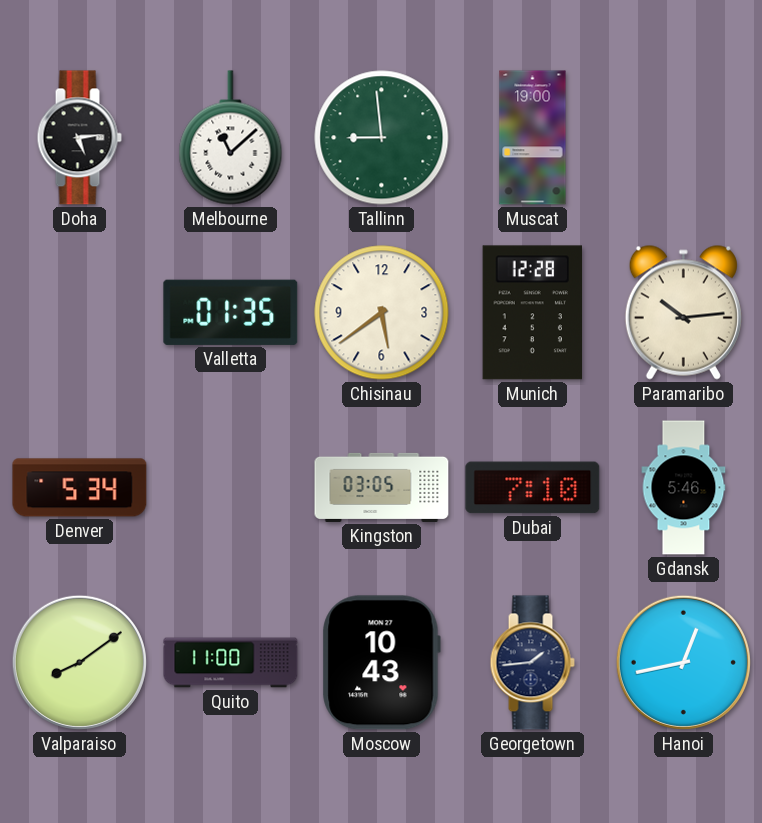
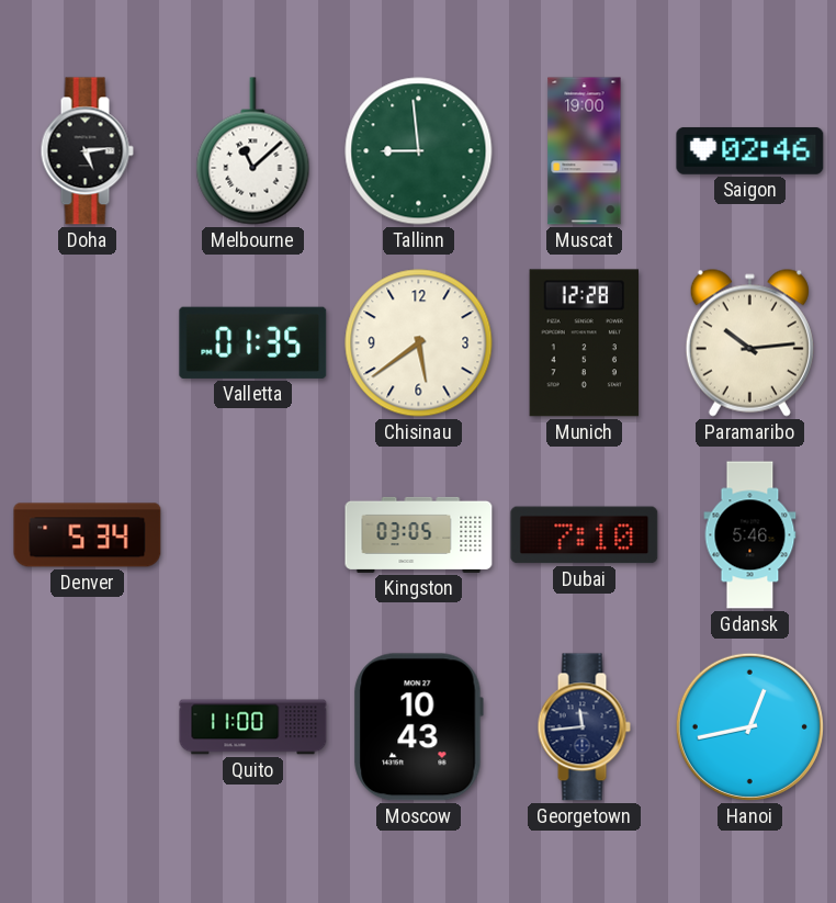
Saigon: none -> 02:46 (750, 150)
Valparaiso: 8:09 -> none (79, 662)
Georgetown: 1:44 -> 11:44 (584, 727)
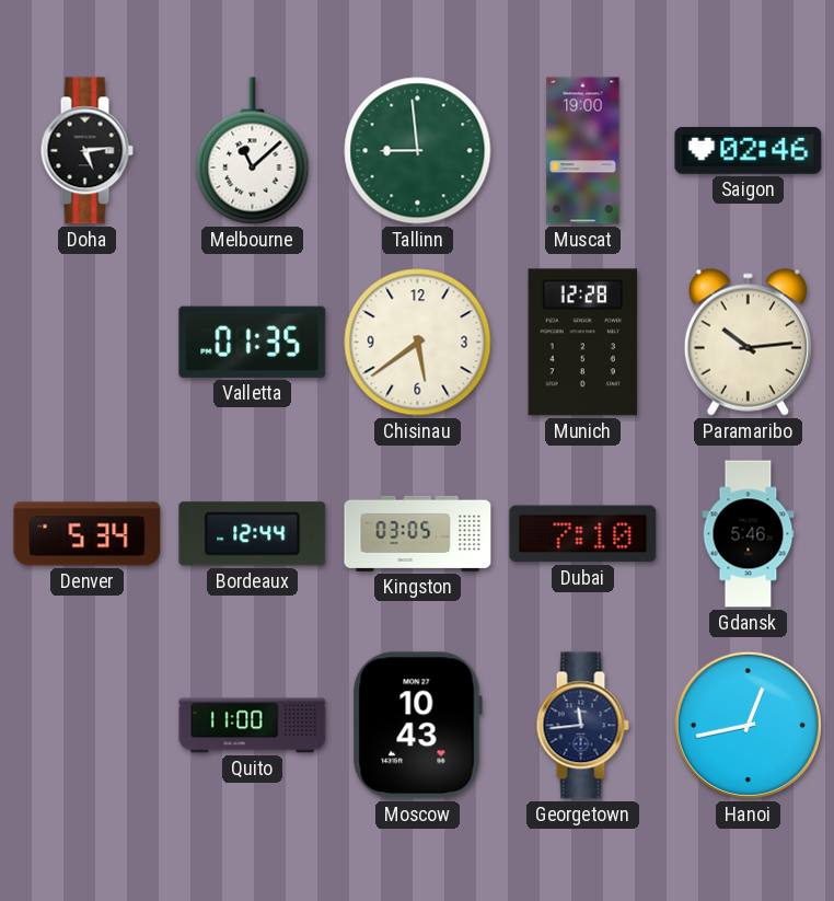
Bordeaux: none -> 12:44 (253, 534)
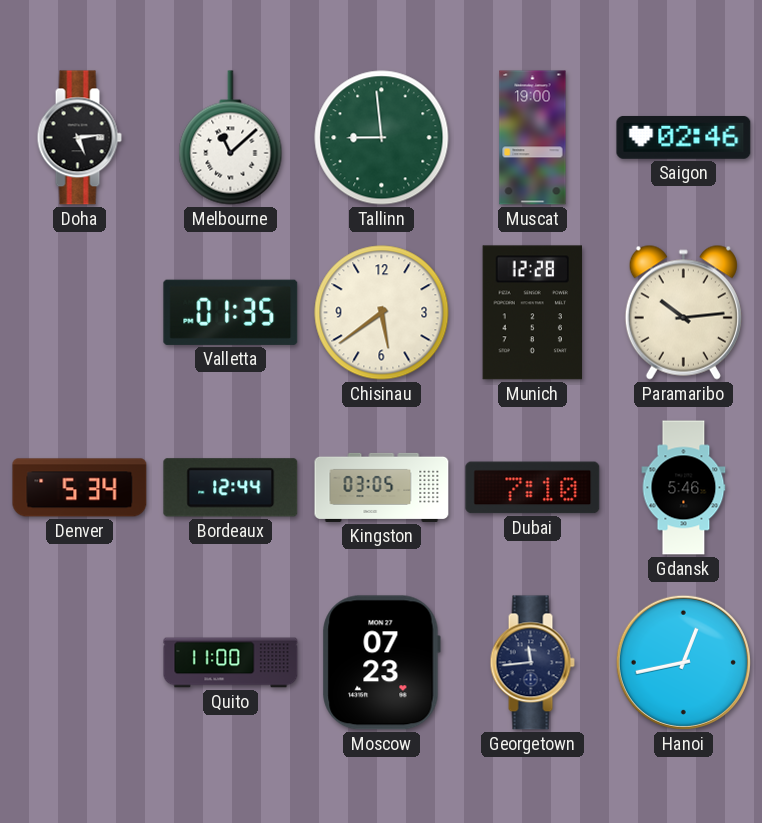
Moscow: 10:43 -> 07:23 (381, 663)
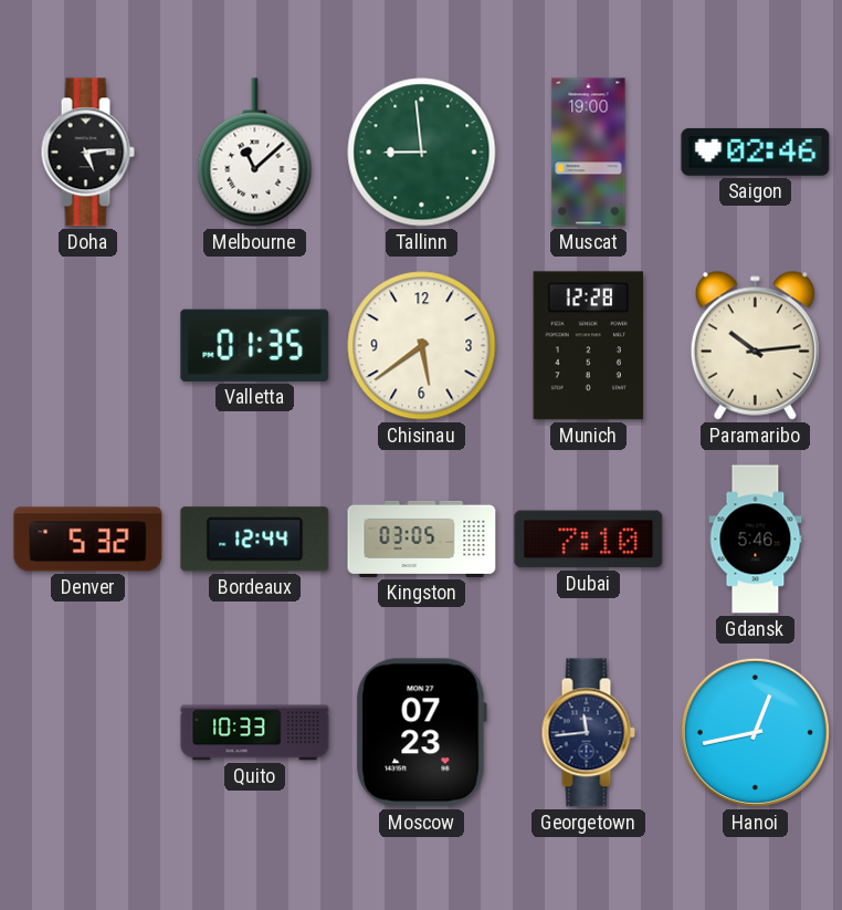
Denver: 5:34 -> 5:32 (88, 540)
Quito: 11:00 -> 10:33 (255, 733)
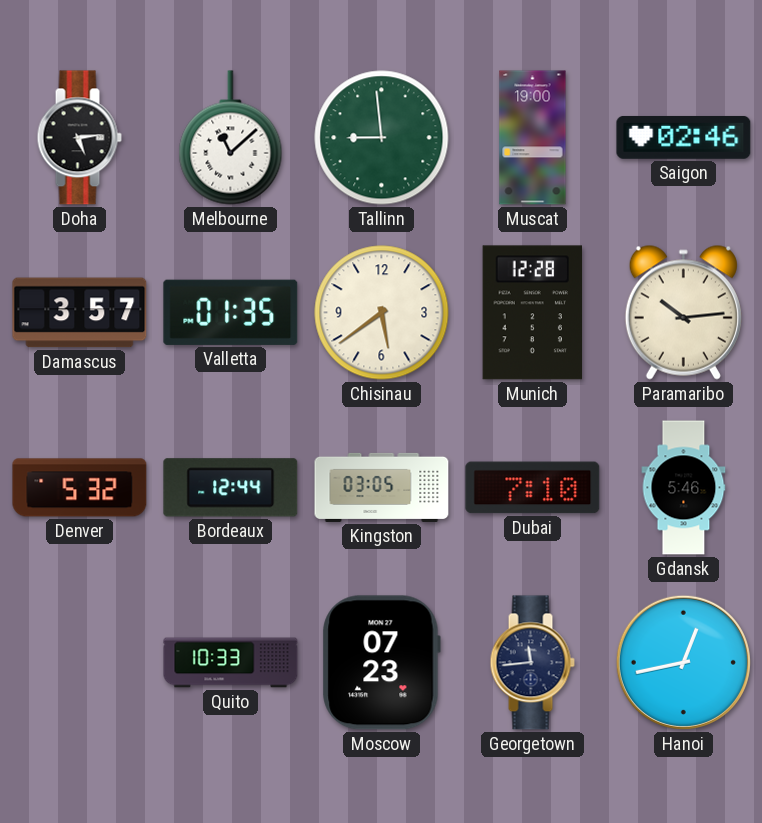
Damascus: none -> 3:57 (80, 313)
